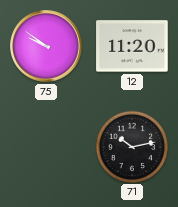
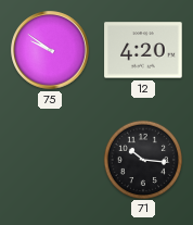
12: 11:20 -> 4:20 (143, 50)
71: 10:13 -> 10:16 (142, 159)
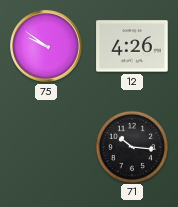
12: 4:20 -> 4:26 (132, 46)
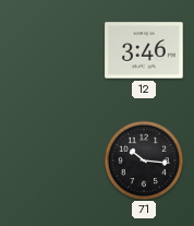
75: 9:51 -> none (46, 46)
12: 4:26 -> 3:46 (144, 50)
